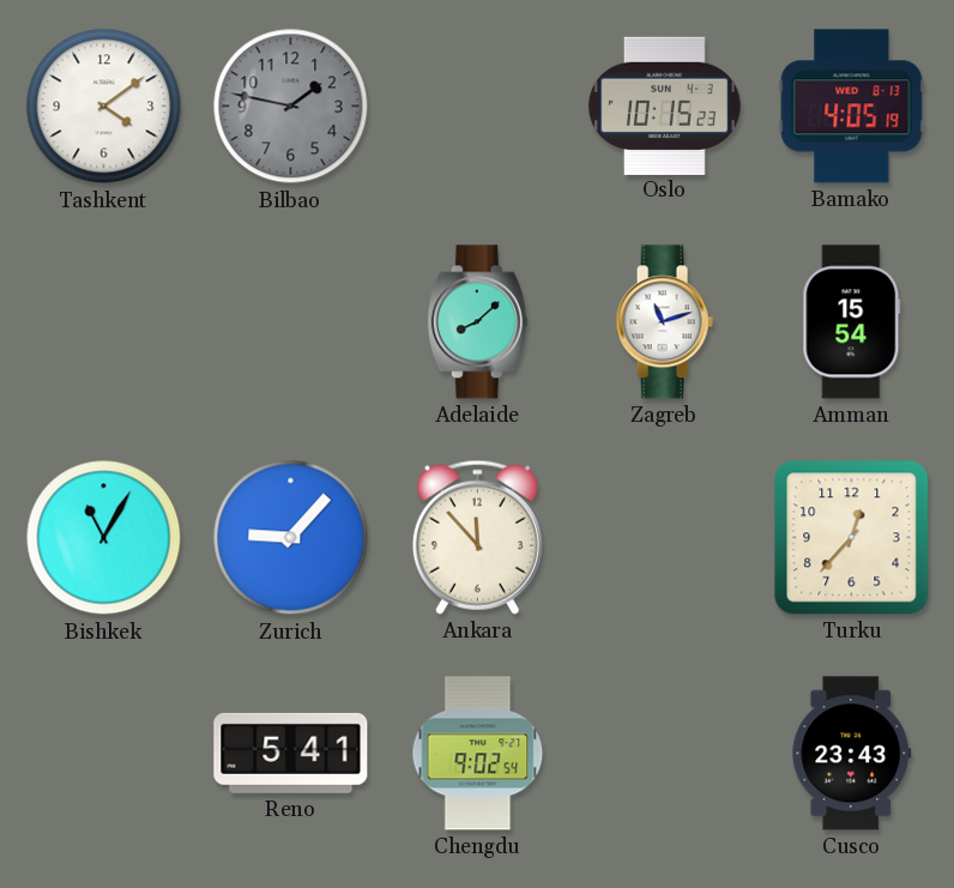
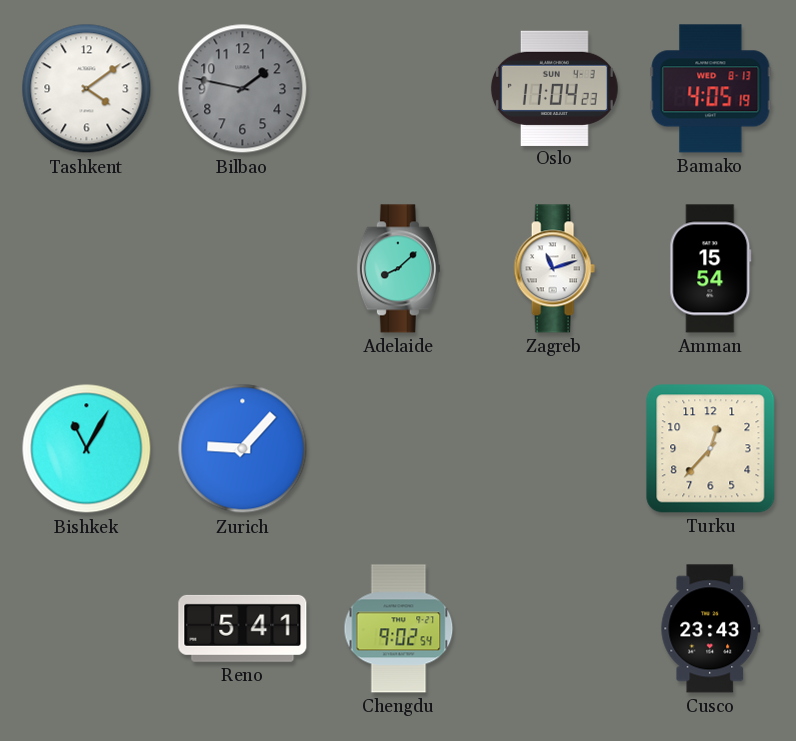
Oslo: 10:15 -> 11:04 (554, 88)
Ankara: 11:53 -> none (477, 537)
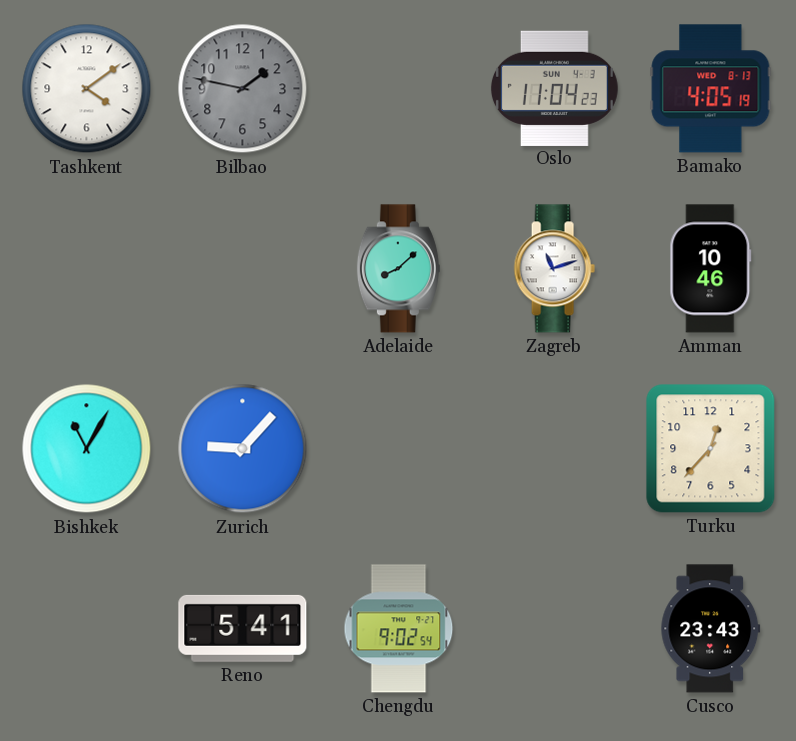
Amman: 15:54 -> 10:46 (711, 269)
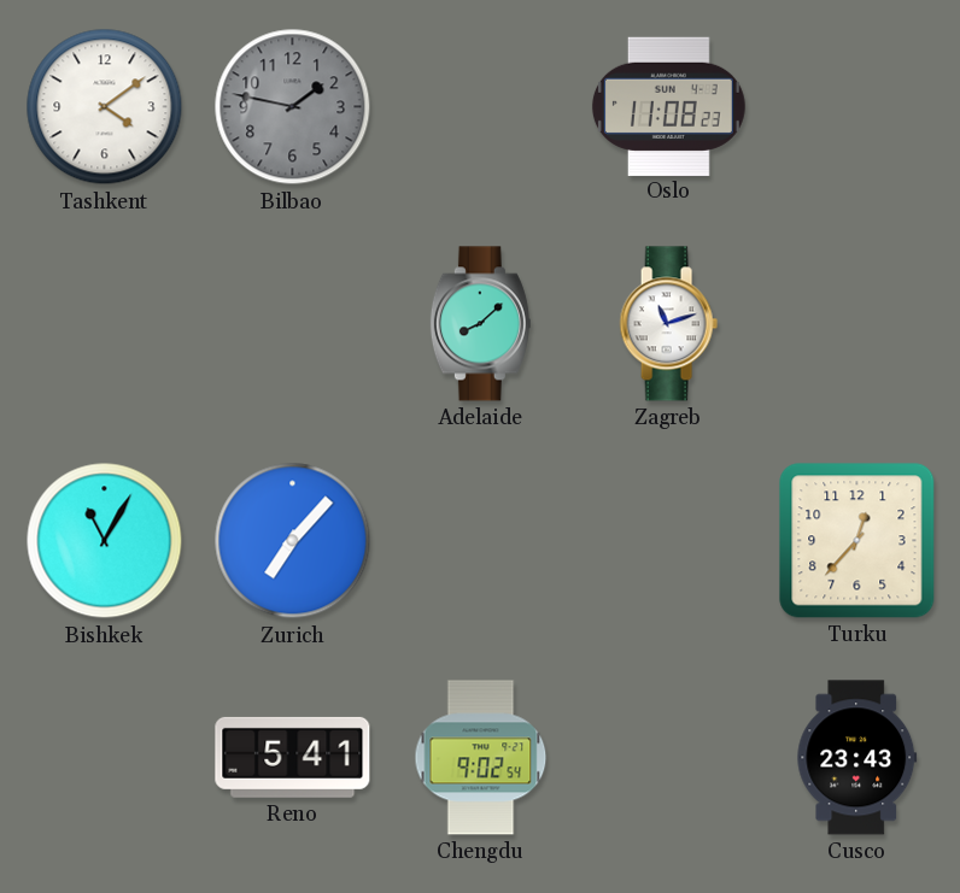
Oslo: 11:04 -> 11:08 (668, 106)
Bamako: 4:05 -> none (711, 89)
Amman: 10:46 -> none (711, 269)
Zurich: 9:07 -> 7:07 (293, 541)
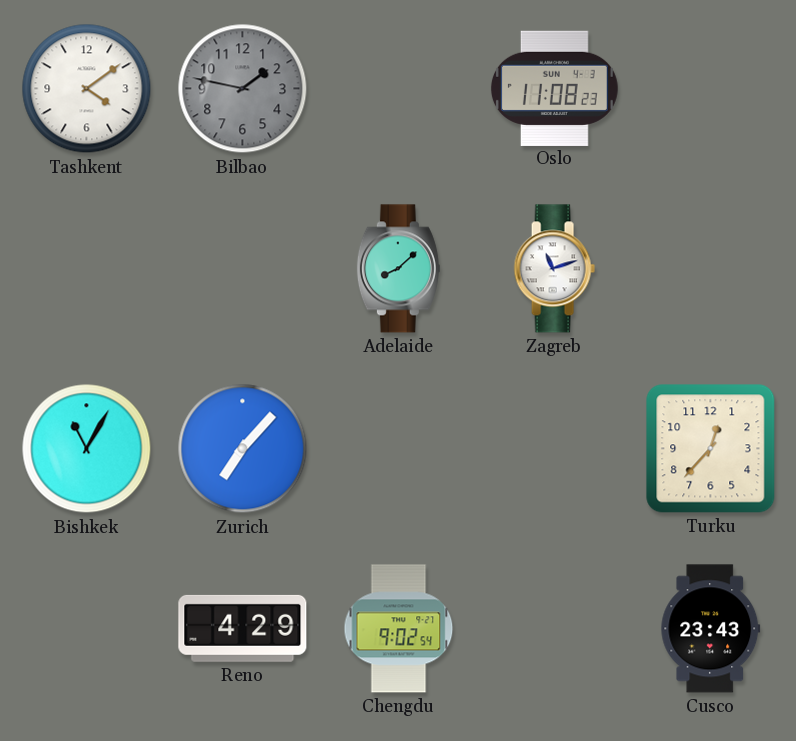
Reno: 5:41 -> 4:29 (243, 628)
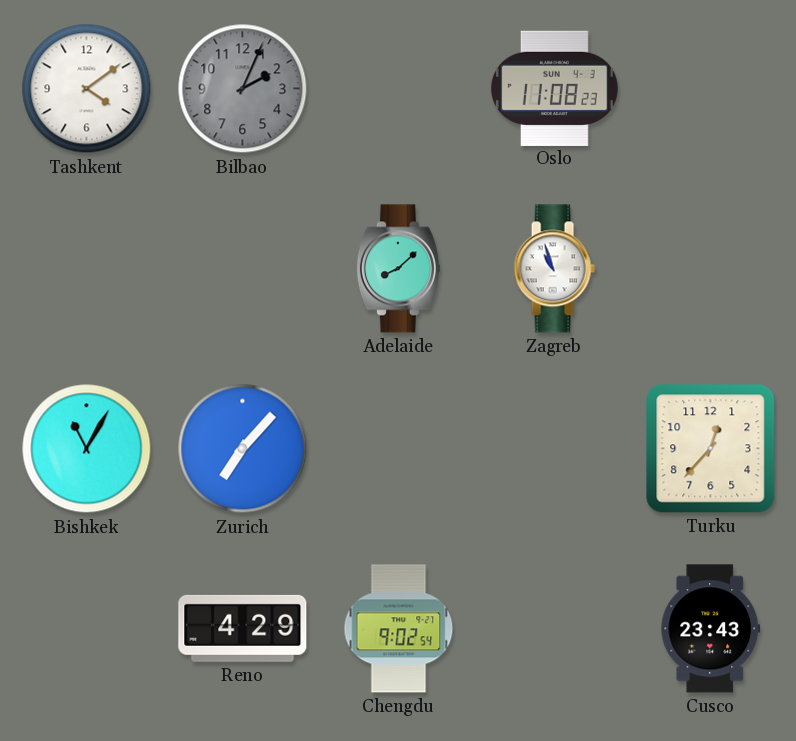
Bilbao: 1:47 -> 2:04 (243, 89)
Zagreb: 11:12 -> 10:57 (554, 269)
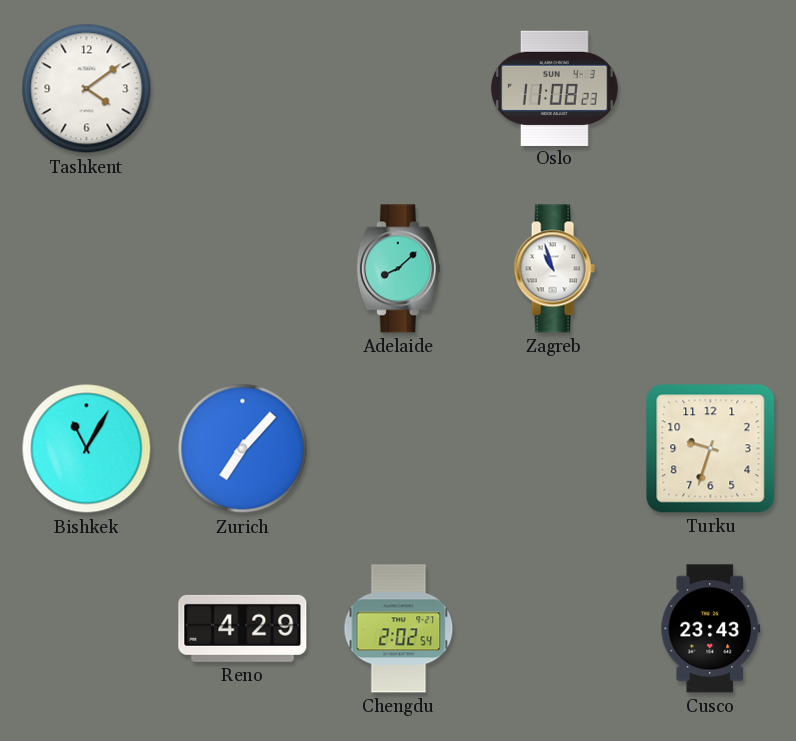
Bilbao: 2:04 -> none (243, 89)
Turku: 12:37 -> 9:33 (711, 449)
Chengdu: 9:02 -> 2:02 (399, 629)
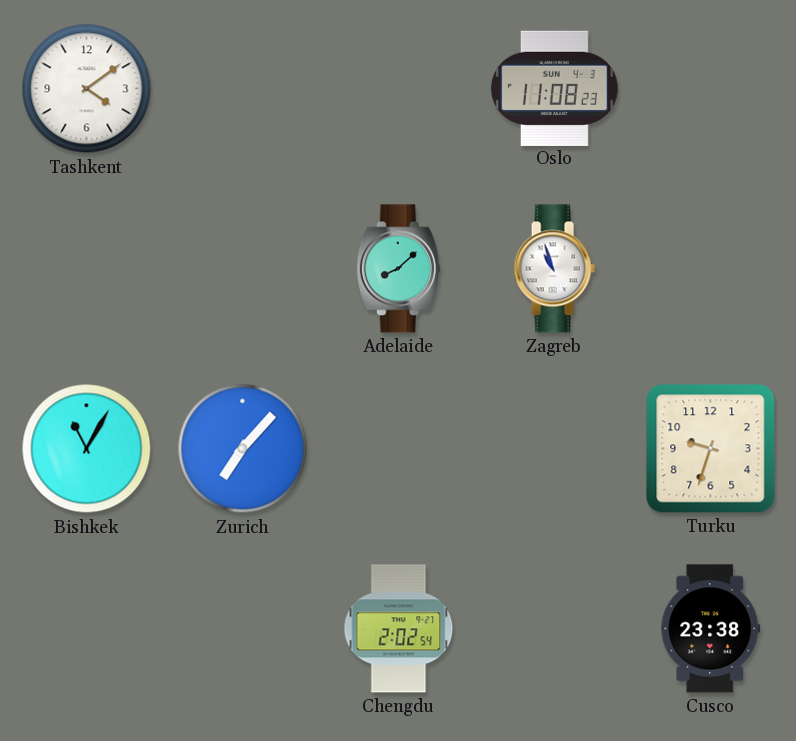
Reno: 4:29 -> none (243, 628)
Cusco: 23:43 -> 23:38 (711, 629)
